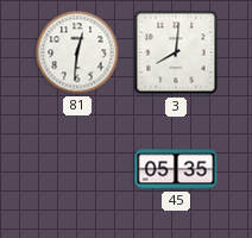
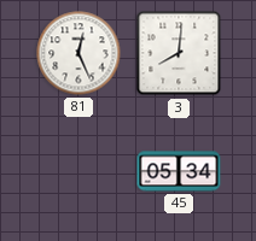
81: 12:31 -> 12:26 (78, 53)
45: 05:35 -> 05:34 (179, 171)
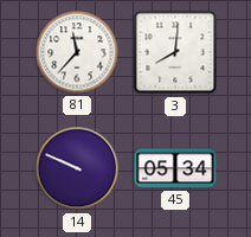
81: 12:26 -> 11:37 (77, 52)
14: none -> 9:49 (77, 168)
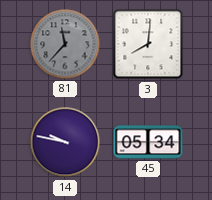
81 dial: white -> grey (65, 44)
14: 9:49 -> 9:47 (65, 142)
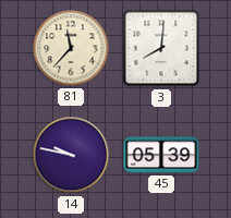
81 dial: grey -> cream (71, 48)
45: 05:34 -> 05:39 (161, 155)
